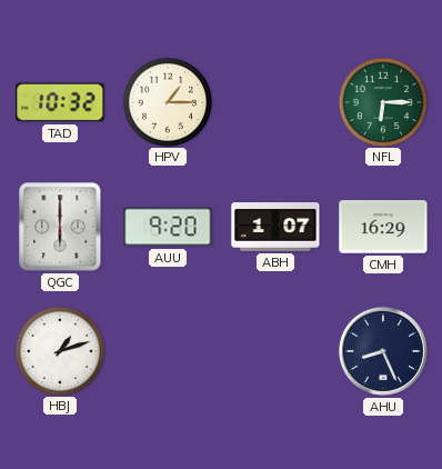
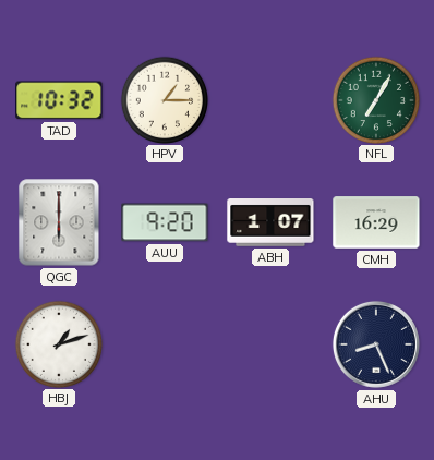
NFL: 6:15 -> 7:05 (375, 99)
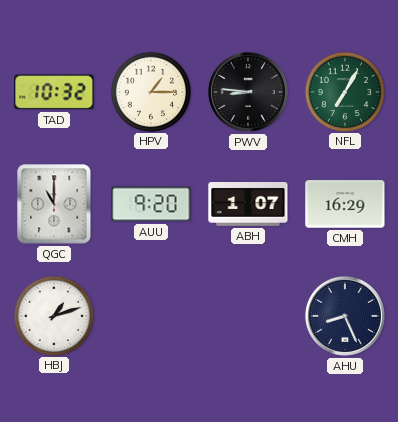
PWV: none -> 8:46 (248, 92)
QGC: 6:00 -> 11:00 (54, 204)
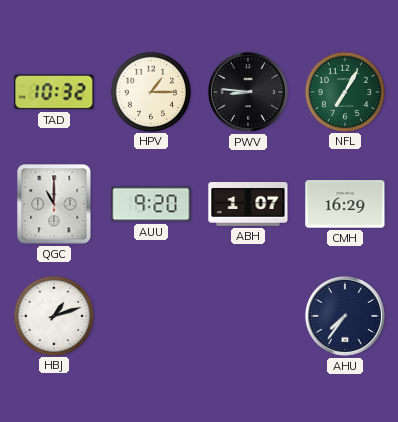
AHU: 8:26 -> 7:36 (345, 316)
